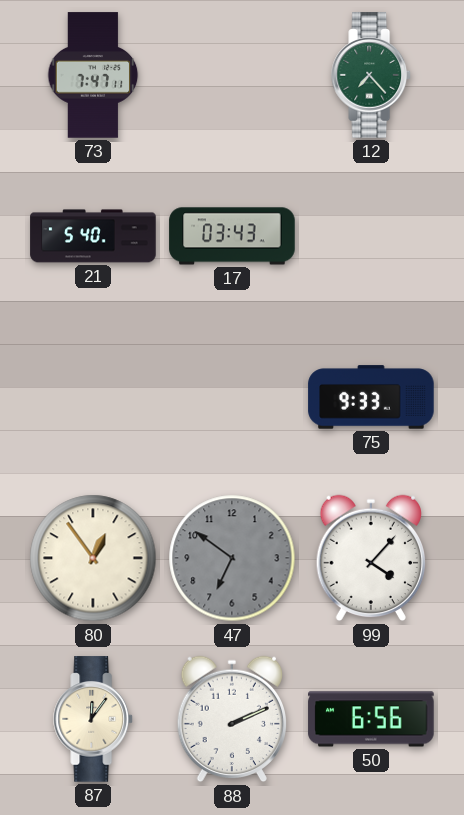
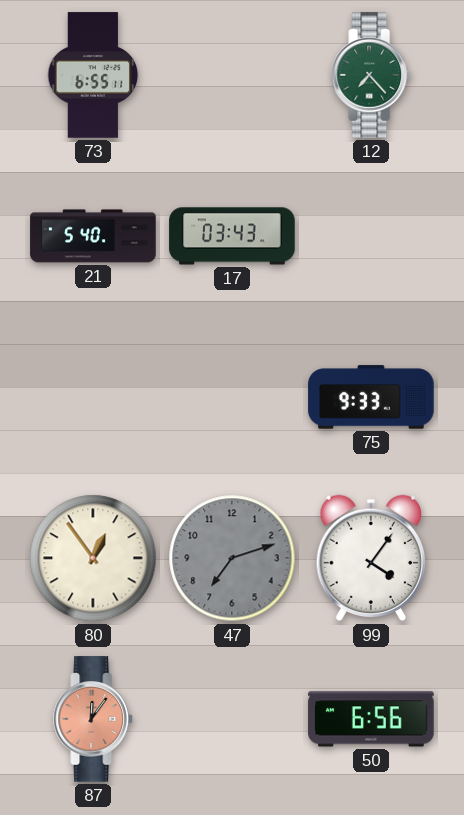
73: 7:47 -> 6:55 (93, 75)
47: 6:51 -> 7:12 (232, 558)
99: 4:07 -> 4:06 (370, 558)
87 dial: cream -> salmon (94, 719)
88: 2:11 -> none (231, 719)
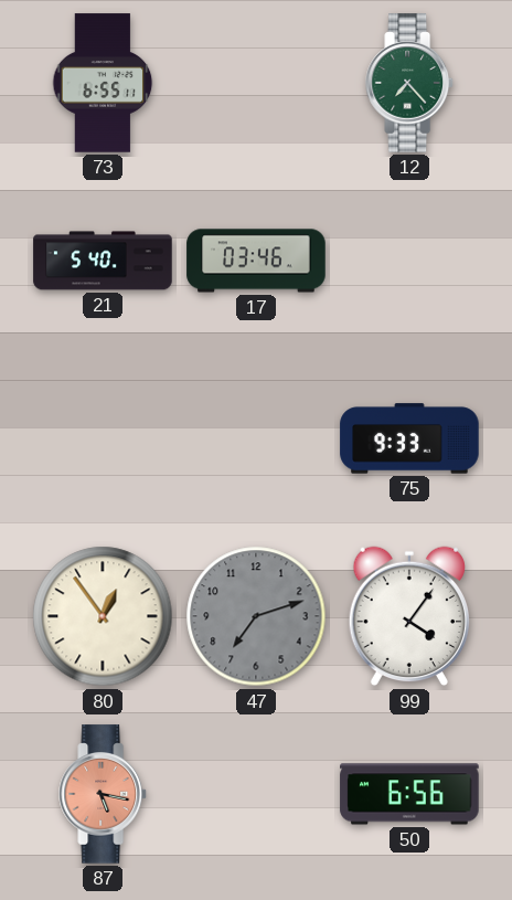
17: 03:43 -> 03:46 (256, 261)
87: 12:06 -> 5:17 (104, 794)
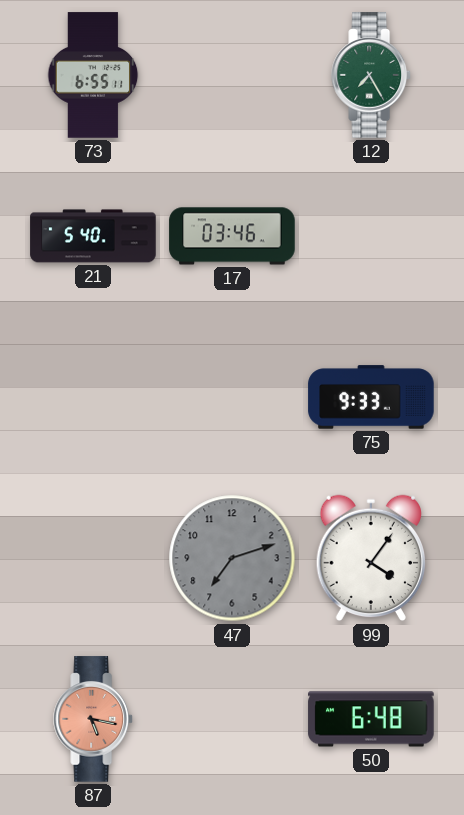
12: 7:23 -> 7:25 (372, 75)
80: 12:54 -> none (103, 616)
50: 6:56 -> 6:48 (371, 719)
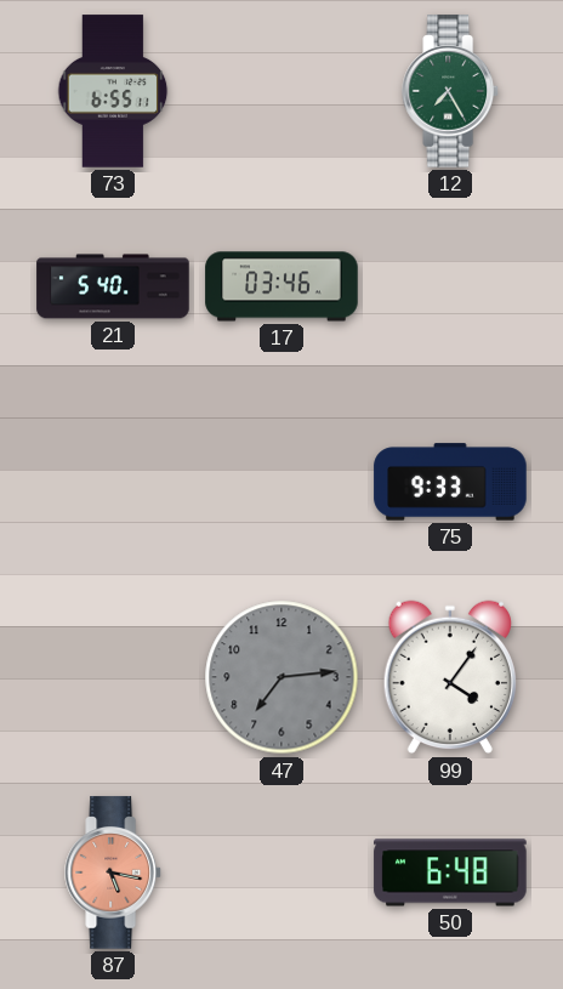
47: 7:12 -> 7:14 (281, 677)
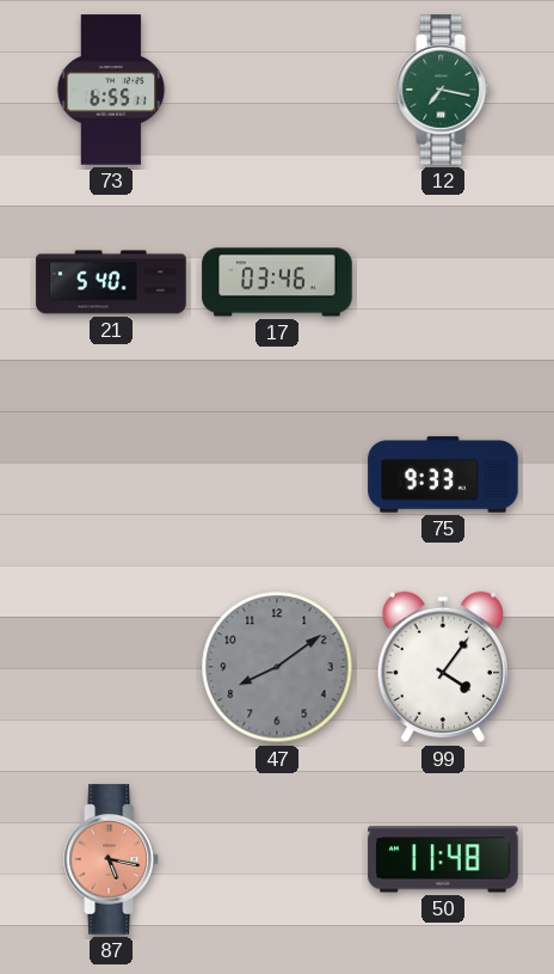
12: 7:25 -> 7:17 (444, 90)
47: 7:14 -> 8:09 (277, 667)
50: 6:48 -> 11:48 (443, 859)
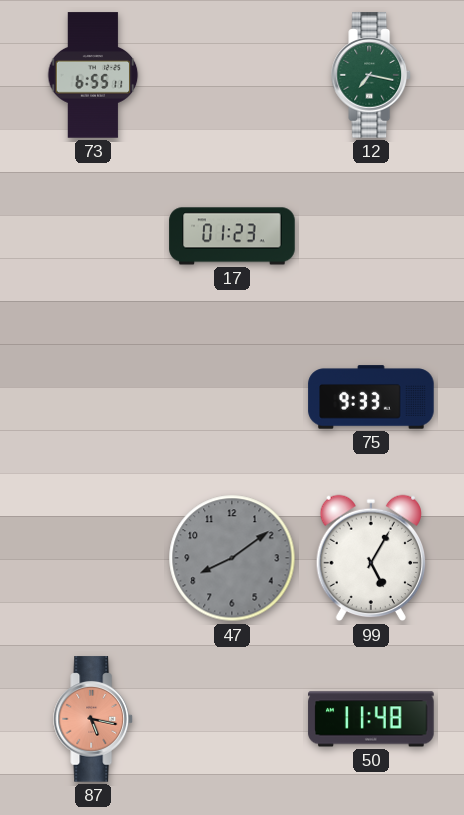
21: 5:40 -> none (111, 282)
17: 03:46 -> 01:23 (232, 236)
99: 4:06 -> 5:05 (370, 558)
